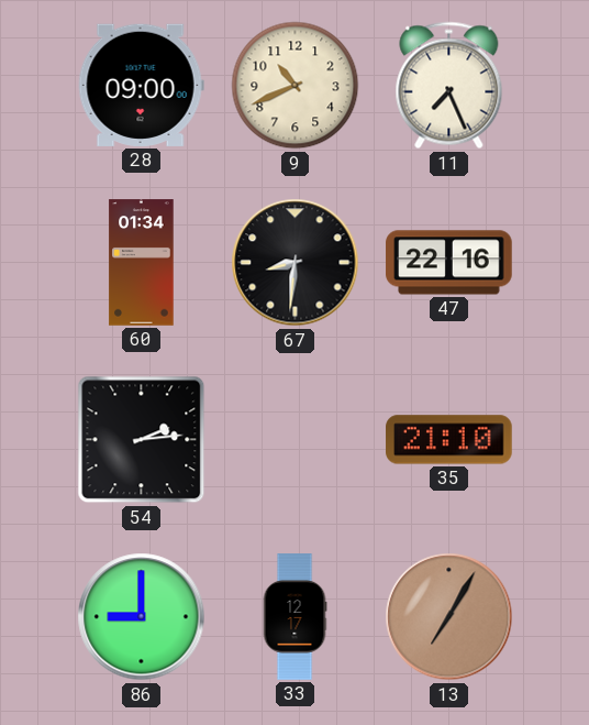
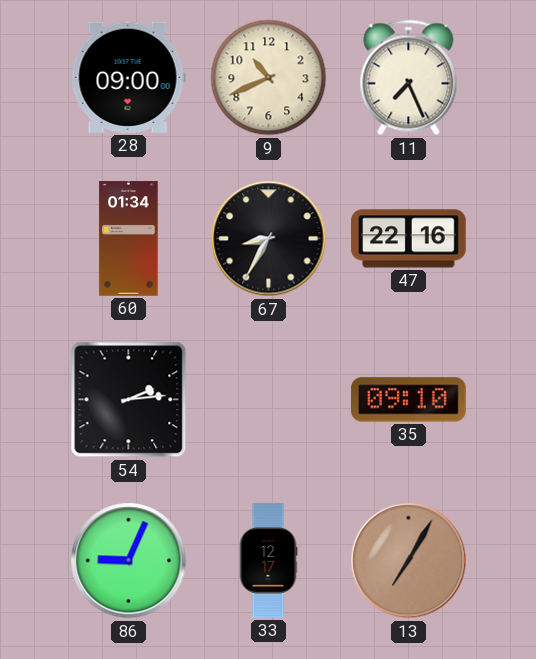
67: 8:31 -> 8:35 (269, 239)
35: 21:10 -> 09:10 (409, 400)
86: 9:00 -> 9:04 (129, 561)
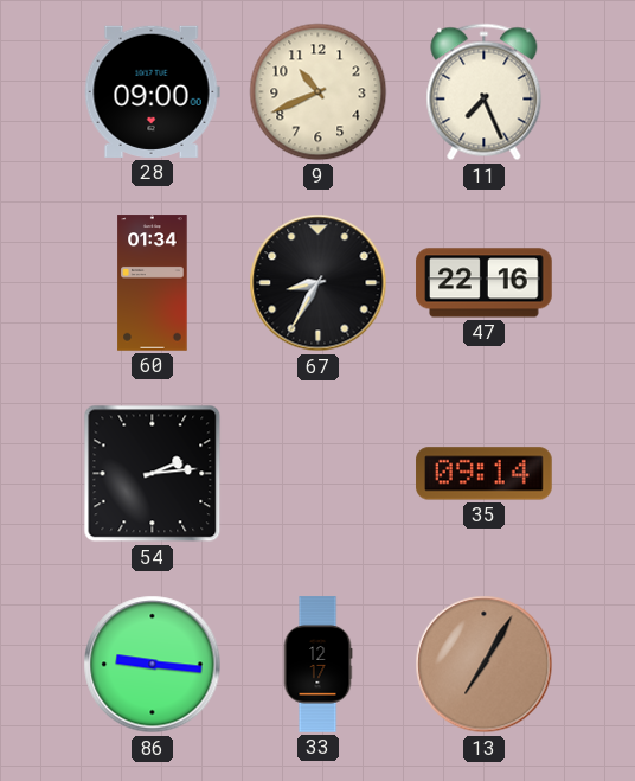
35: 09:10 -> 09:14 (485, 474)
86: 9:04 -> 9:16 (153, 665)
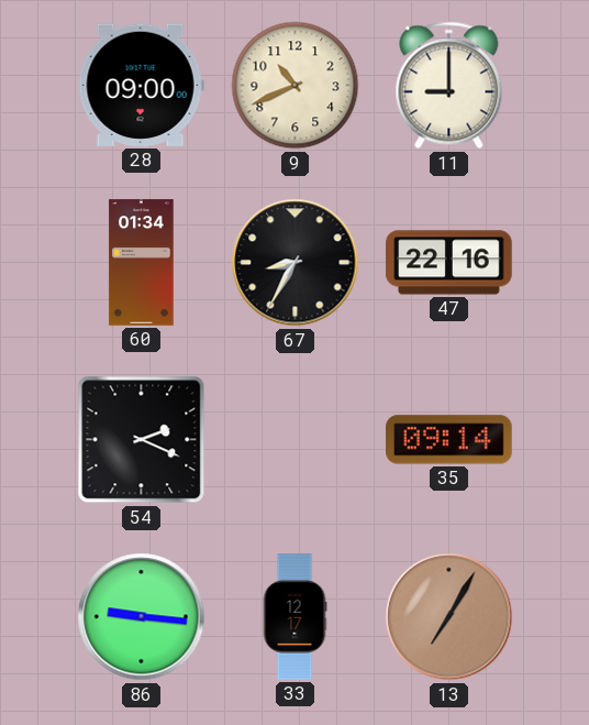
11: 7:26 -> 9:00 (449, 86)
54: 2:14 -> 2:19 (142, 440)
